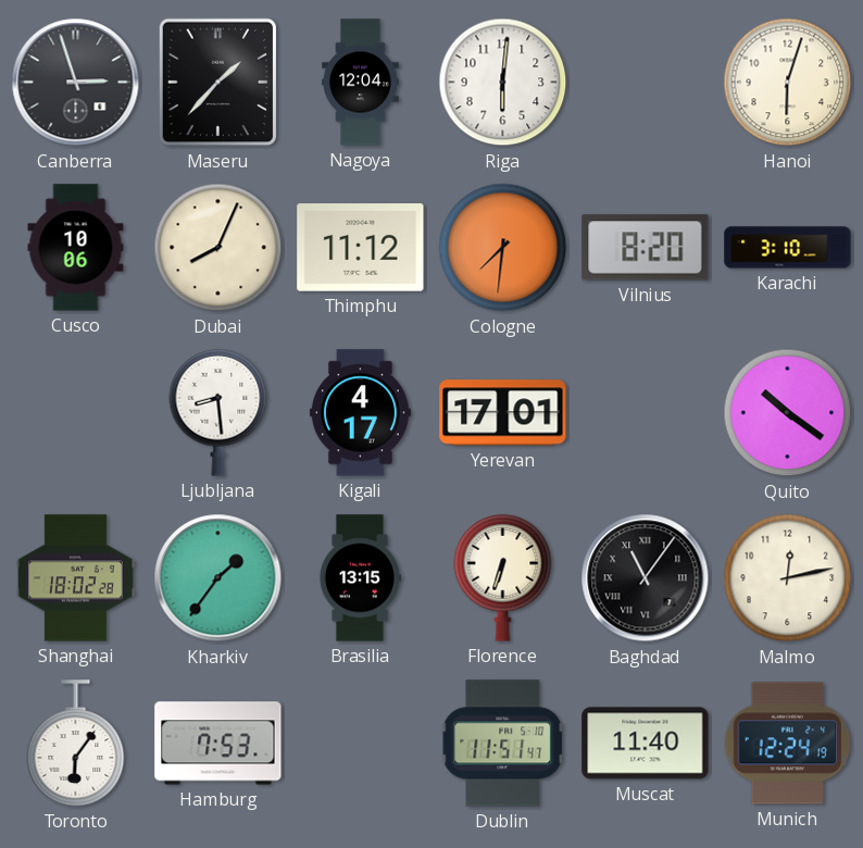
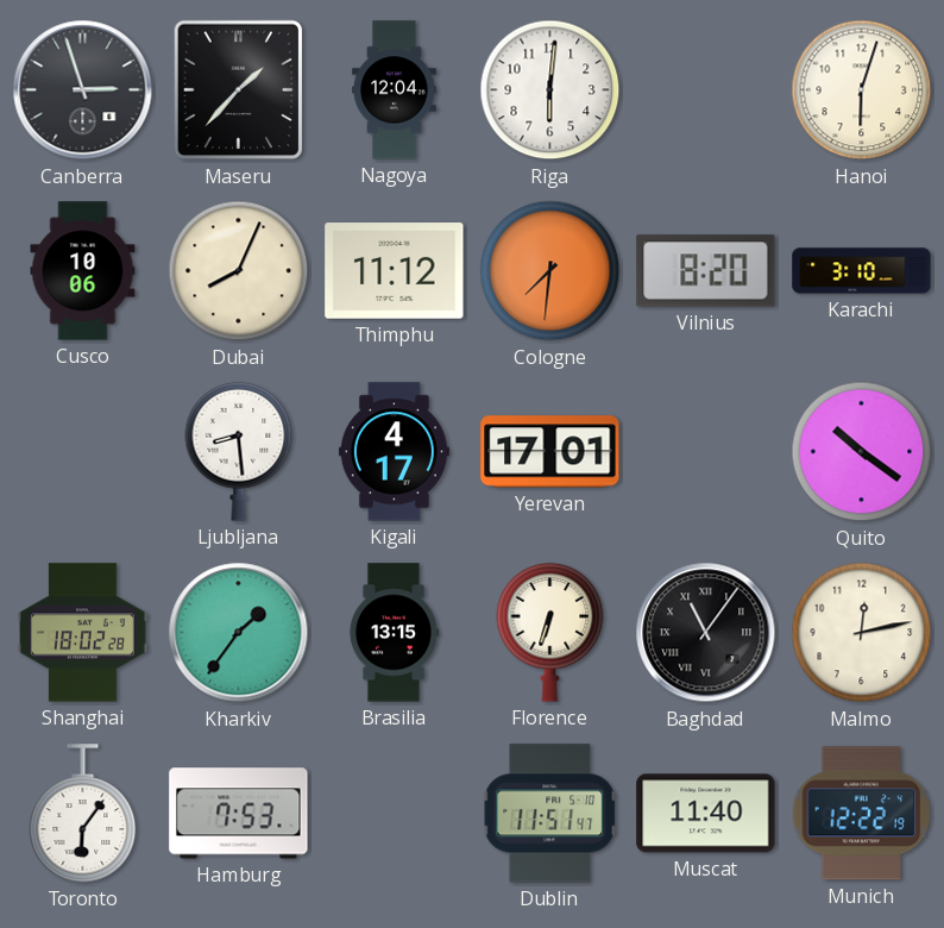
Munich: 12:24 -> 12:22 (862, 814)
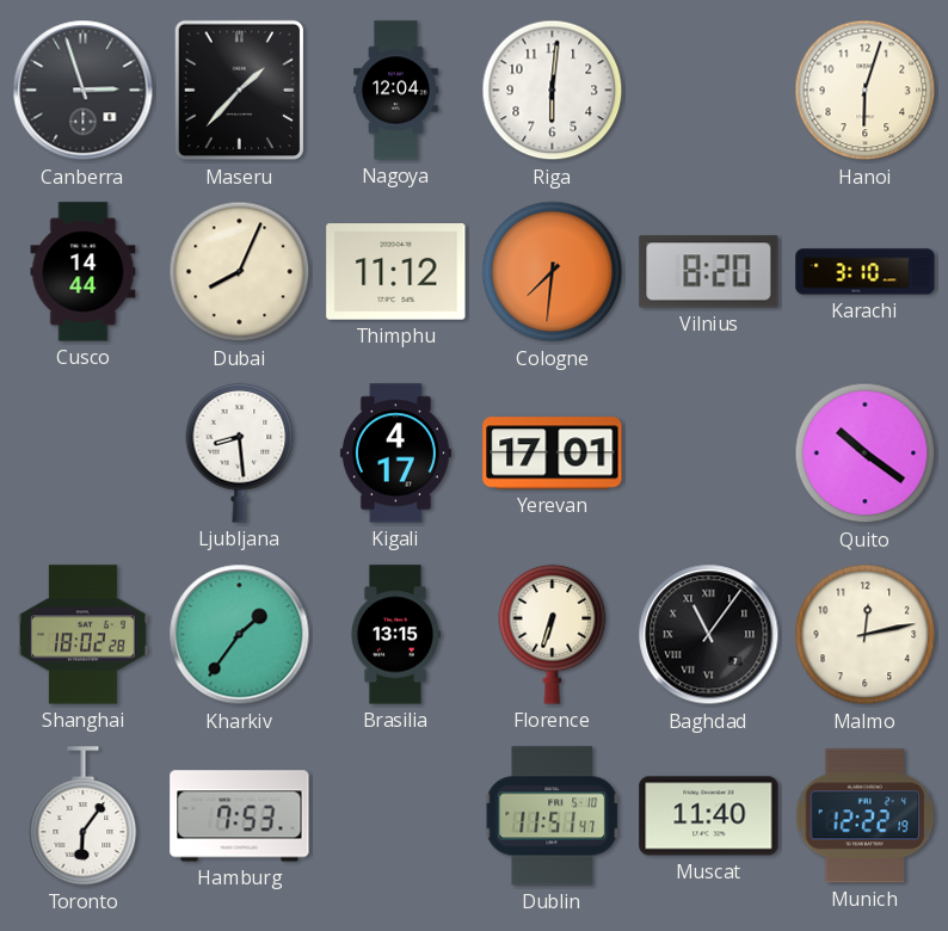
Cusco: 10:06 -> 14:44 (84, 272)
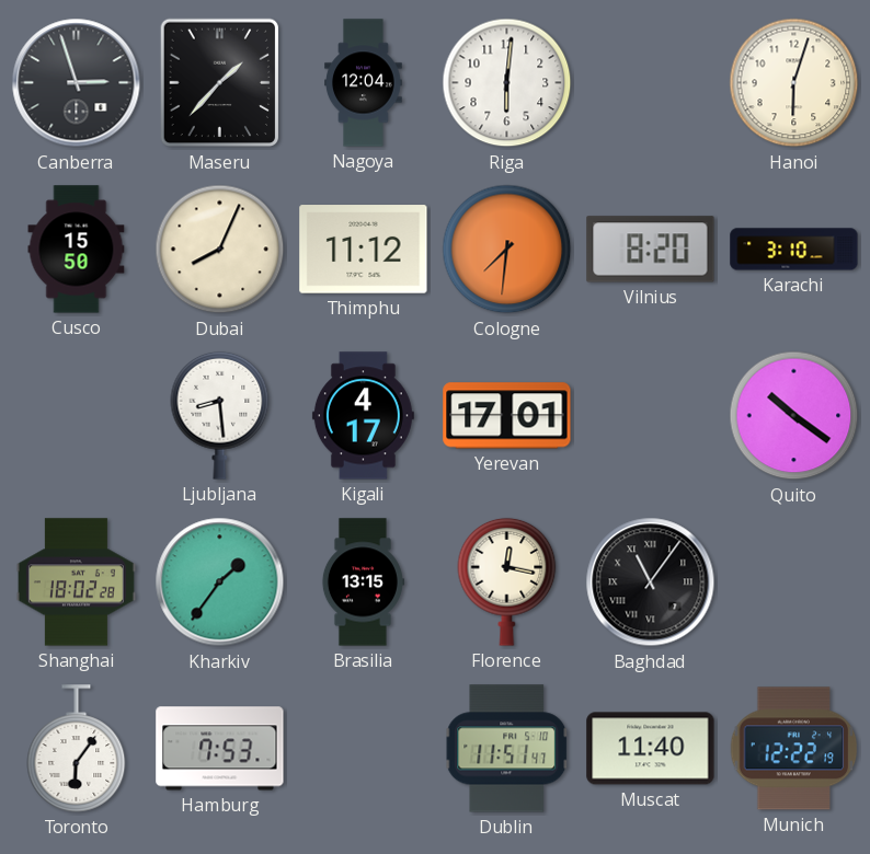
Cusco: 14:44 -> 15:50 (77, 250)
Florence: 6:33 -> 12:17 (507, 581)
Malmo: 12:13 -> none (866, 635)
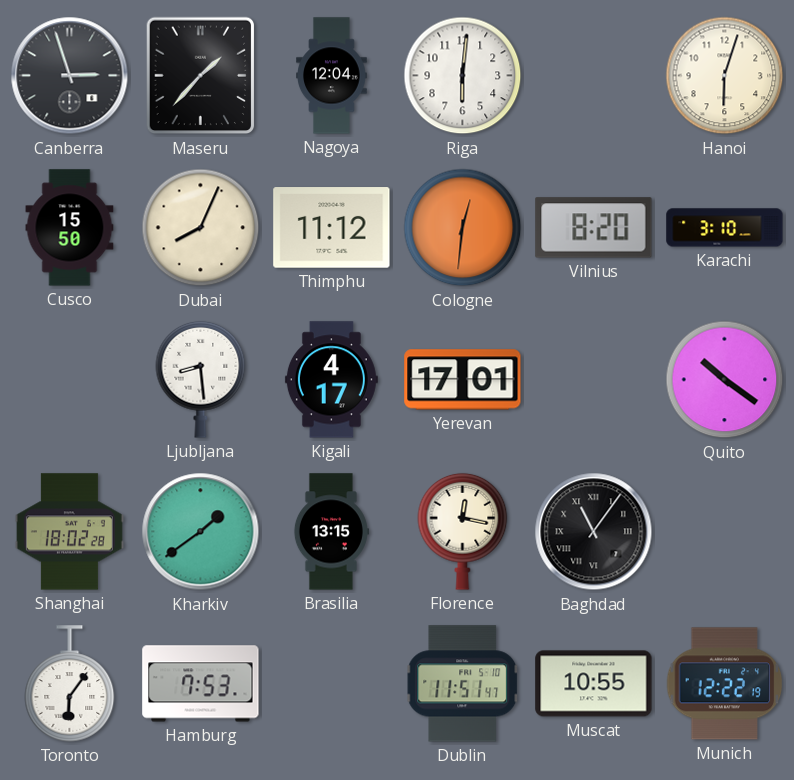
Cologne: 7:31 -> 12:31 (463, 228)
Kharkiv: 1:36 -> 1:39 (201, 532)
Muscat: 11:40 -> 10:55 (594, 684)
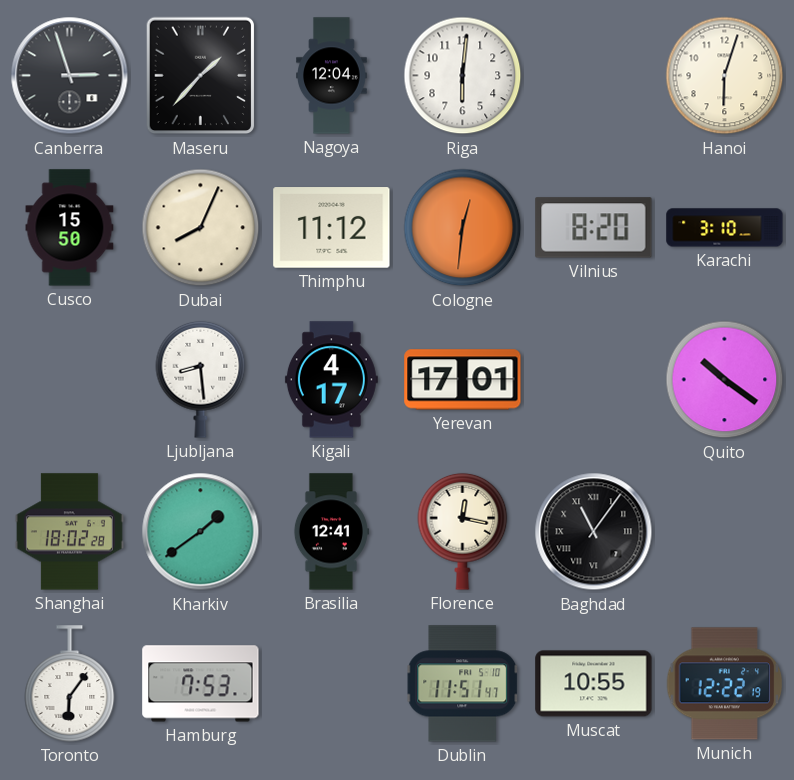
Brasilia: 13:15 -> 12:41 (331, 532)
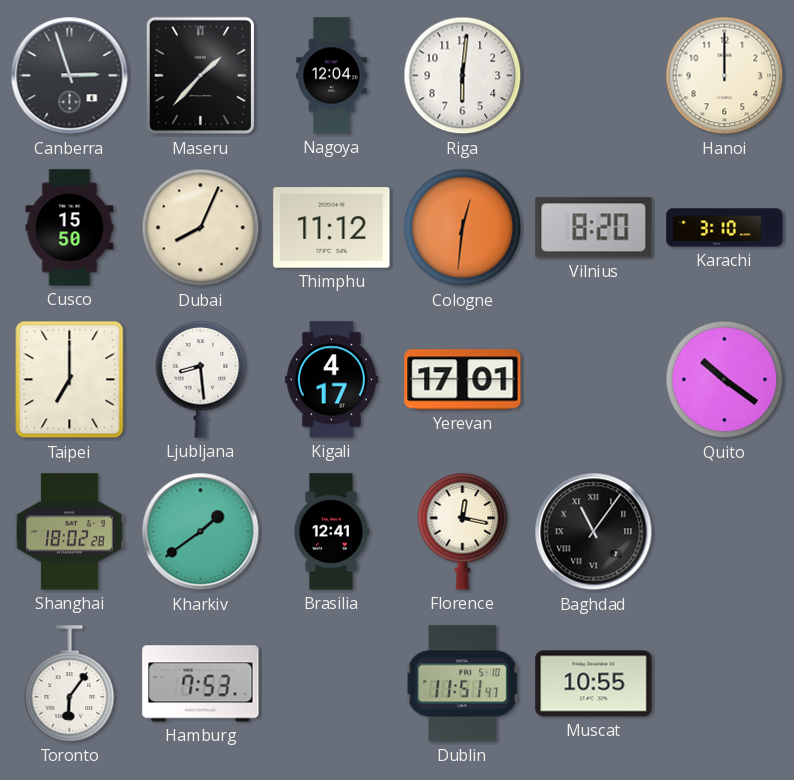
Hanoi: 6:03 -> 12:00 (725, 76)
Taipei: none -> 7:00 (70, 380)
Munich: 12:22 -> none (725, 684)
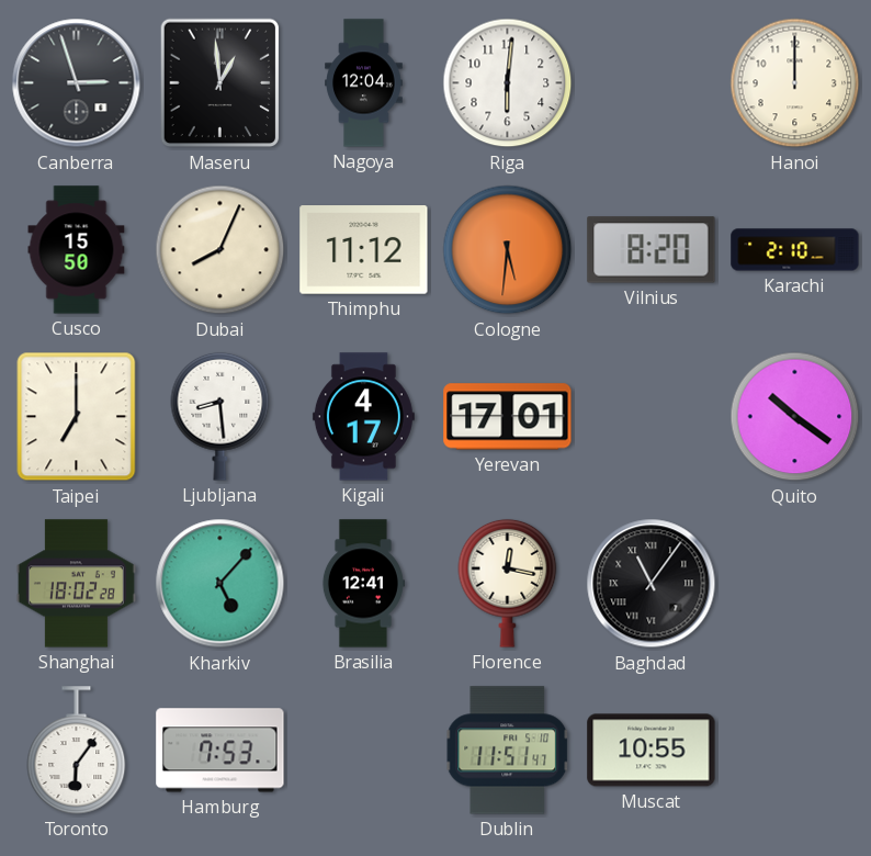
Maseru: 1:37 -> 12:59 (220, 83)
Cologne: 12:31 -> 5:31 (508, 250)
Karachi: 3:10 -> 2:10 (795, 250)
Kharkiv: 1:39 -> 5:07 (220, 584)
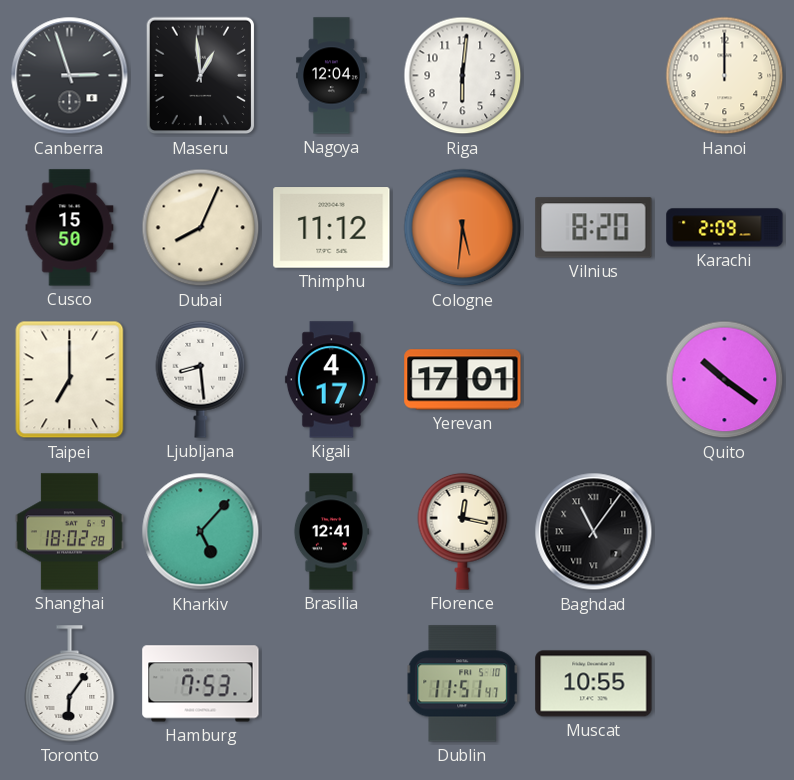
Karachi: 2:10 -> 2:09 (725, 228)
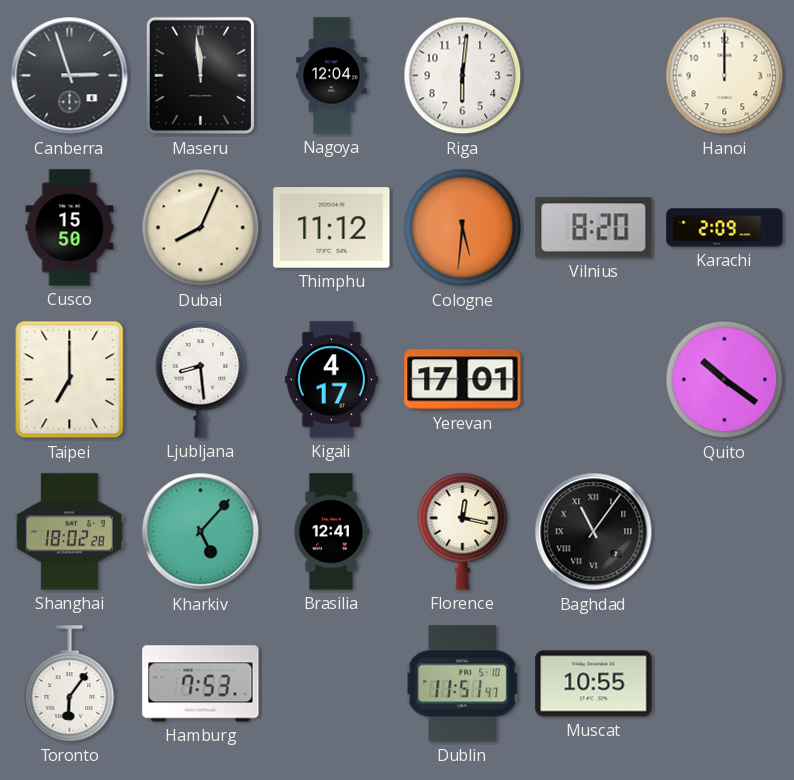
Maseru: 12:59 -> 11:59 (201, 76)
